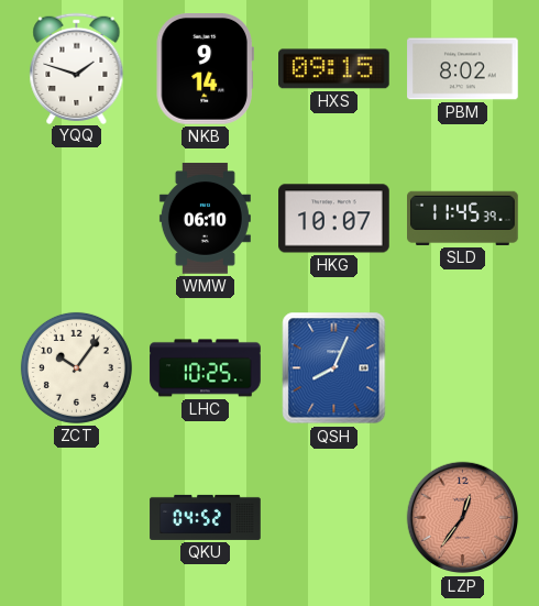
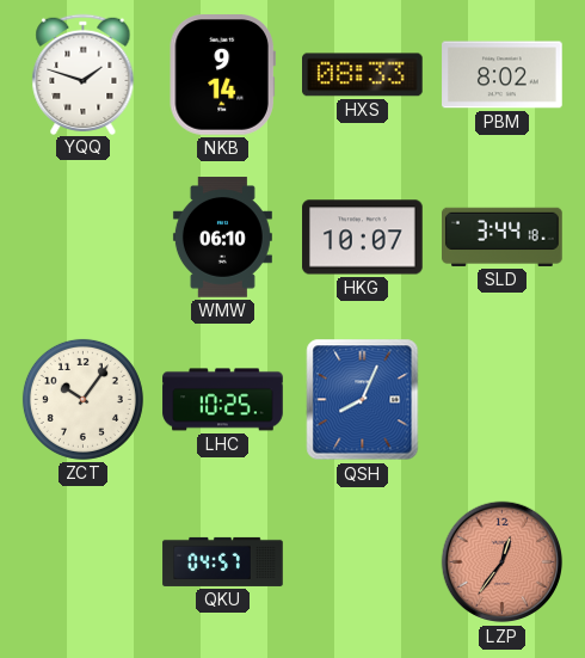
HXS: 09:15 -> 08:33 (363, 75)
SLD: 11:45 -> 3:44 (503, 236)
QKU: 04:52 -> 04:57 (223, 561)
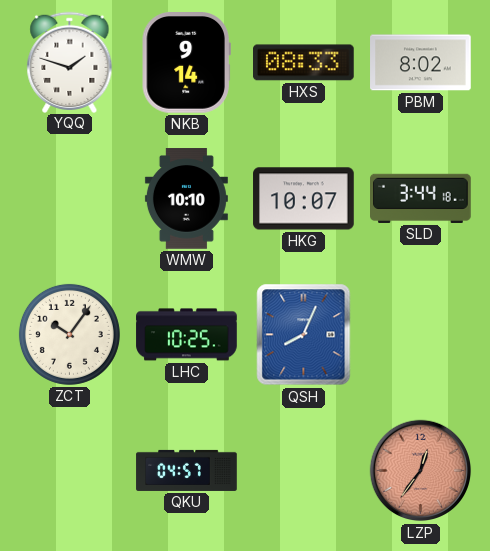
WMW: 06:10 -> 10:10 (186, 199)
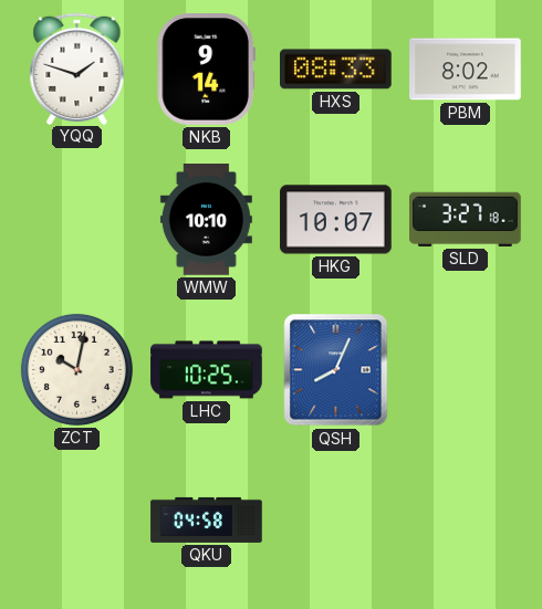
SLD: 3:44 -> 3:27 (466, 219)
ZCT: 10:06 -> 10:02 (76, 369)
QKU: 04:57 -> 04:58 (207, 519)
LZP: 12:36 -> none (421, 471)
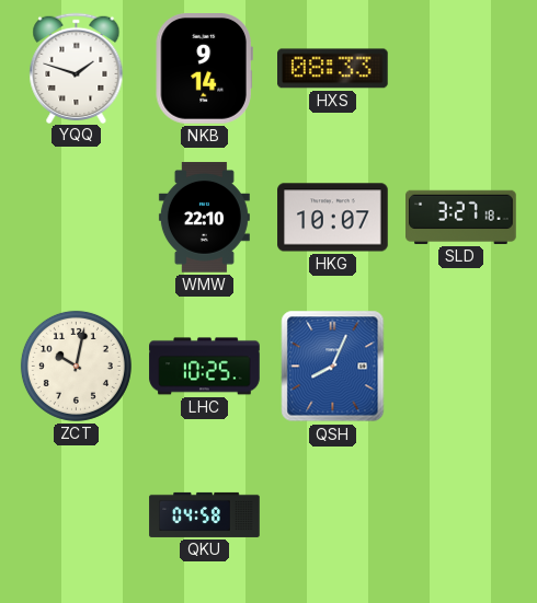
PBM: 8:02 -> none (466, 70)
WMW: 10:10 -> 22:10 (204, 218)
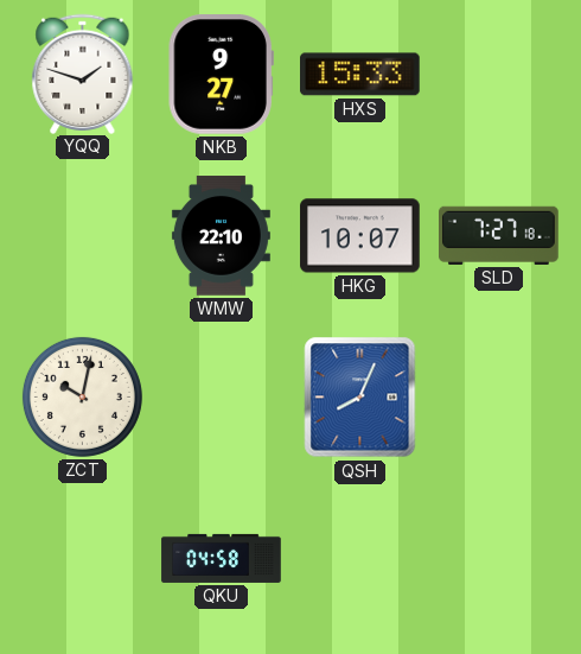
NKB: 9:14 -> 9:27 (221, 75)
HXS: 08:33 -> 15:33 (360, 75)
SLD: 3:27 -> 7:27 (499, 235)
LHC: 10:25 -> none (205, 367)
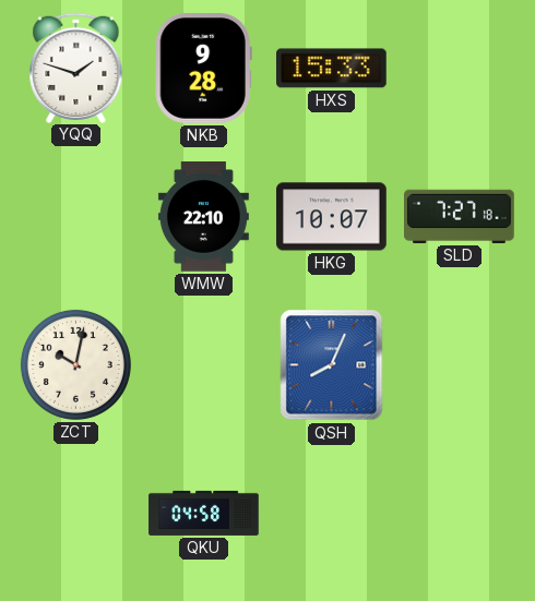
NKB: 9:27 -> 9:28 (203, 69)
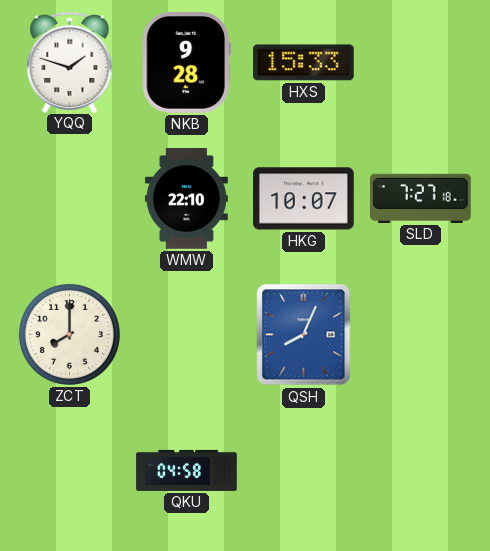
ZCT: 10:02 -> 8:00 (69, 334)
